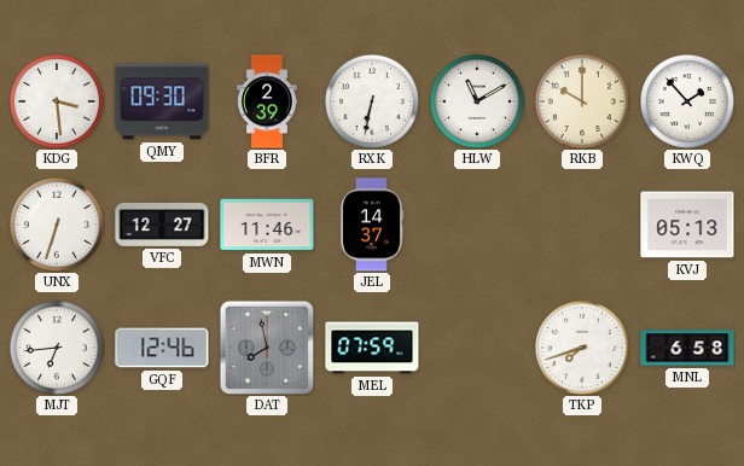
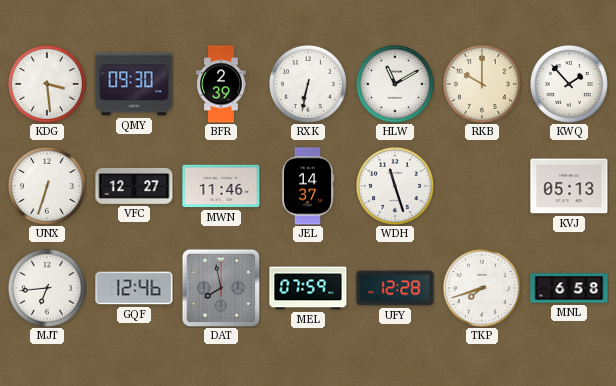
WDH: none -> 11:27 (395, 186)
UFY: none -> 12:28 (395, 288)
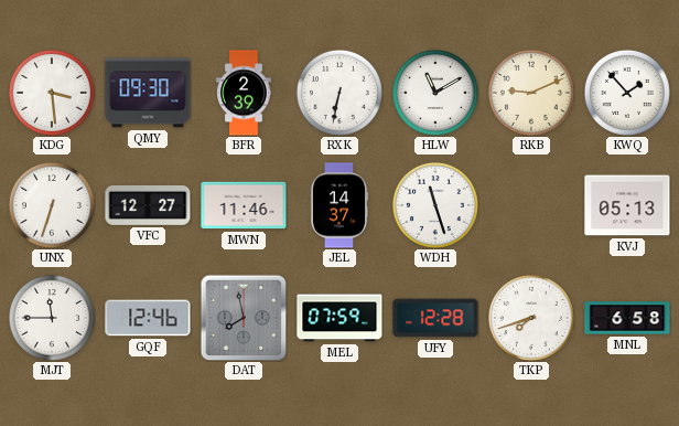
RKB: 10:00 -> 9:11 (531, 93)
MJT: 6:44 -> 11:45 (52, 318)
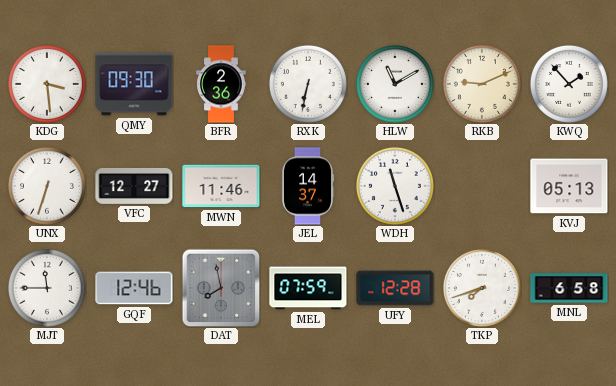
BFR: 2:39 -> 2:36 (221, 84)
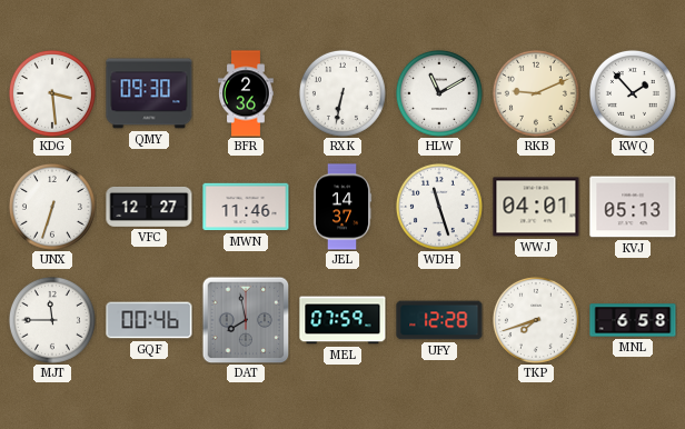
WWJ: none -> 04:01 (536, 207)
GQF: 12:46 -> 00:46 (149, 320)
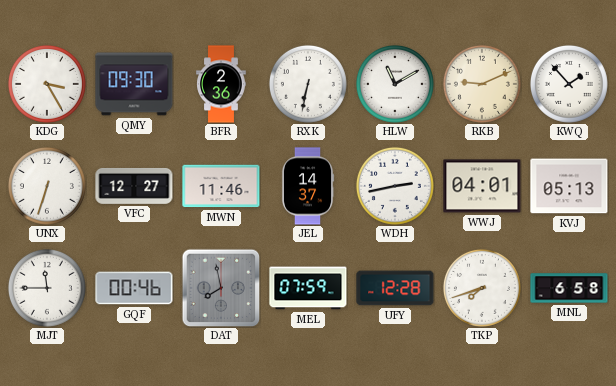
KDG: 3:29 -> 3:25 (47, 84)
WDH: 11:27 -> 2:43 (395, 186)
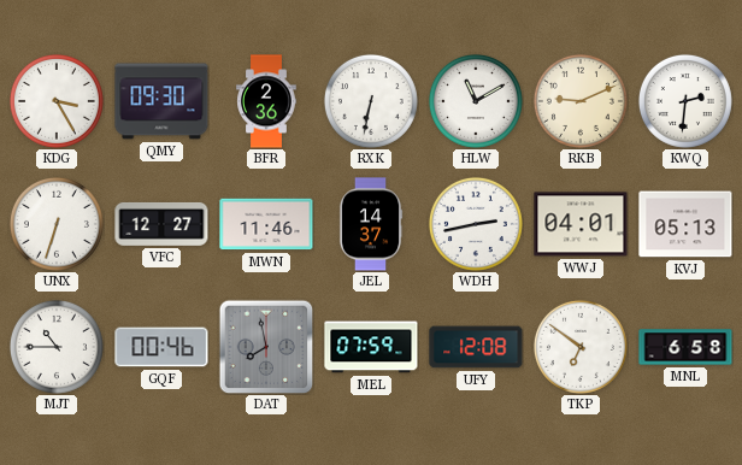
KWQ: 1:53 -> 2:31 (685, 101)
MJT: 11:45 -> 10:45 (57, 347)
UFY: 12:28 -> 12:08 (476, 347)
TKP: 7:42 -> 6:51 (581, 347)
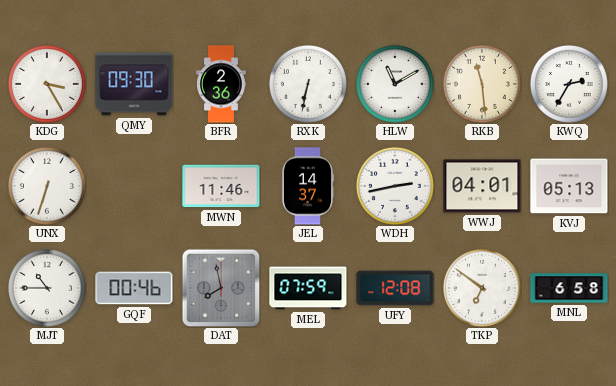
RKB: 9:11 -> 11:29 (482, 84)
KWQ: 2:31 -> 2:35 (569, 84)
VFC: 12:27 -> none (161, 224)
